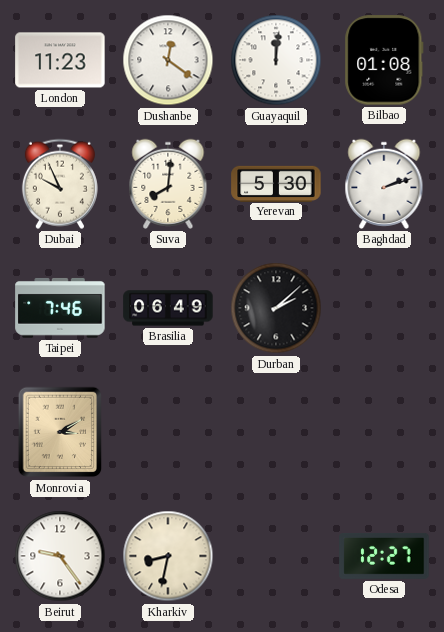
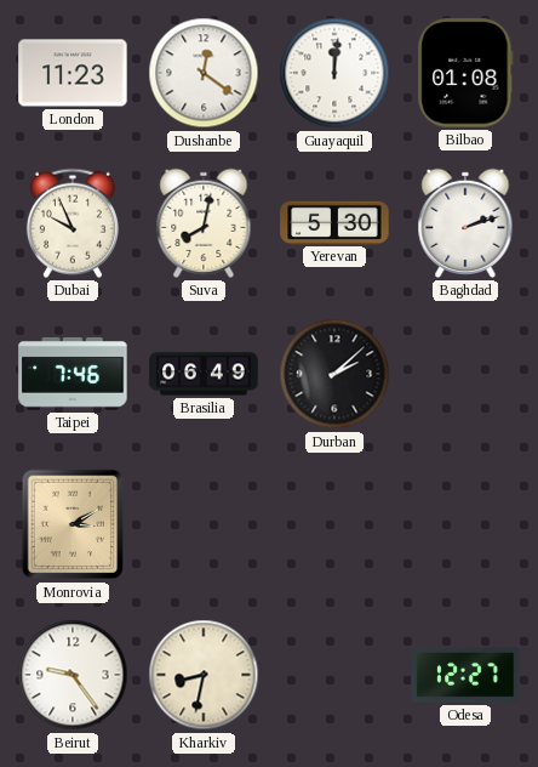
Suva: 8:01 -> 8:02 (204, 223)
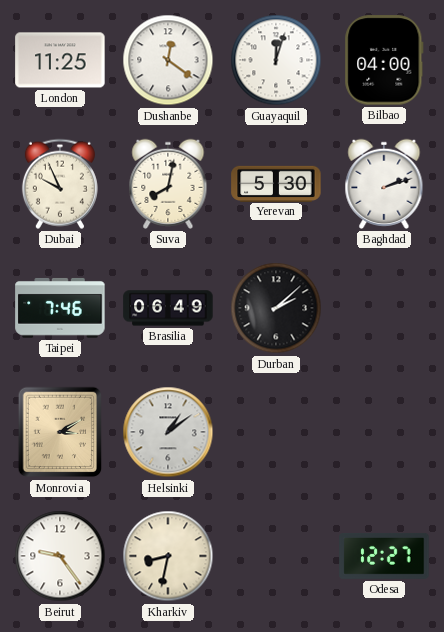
London: 11:23 -> 11:25 (60, 60)
Guayaquil: 12:01 -> 12:03 (276, 60)
Bilbao: 01:08 -> 04:00 (384, 60)
Helsinki: none -> 1:09 (168, 432)
